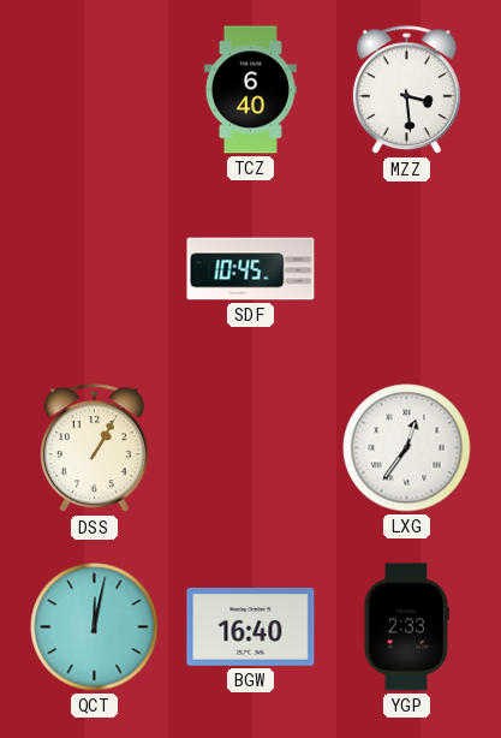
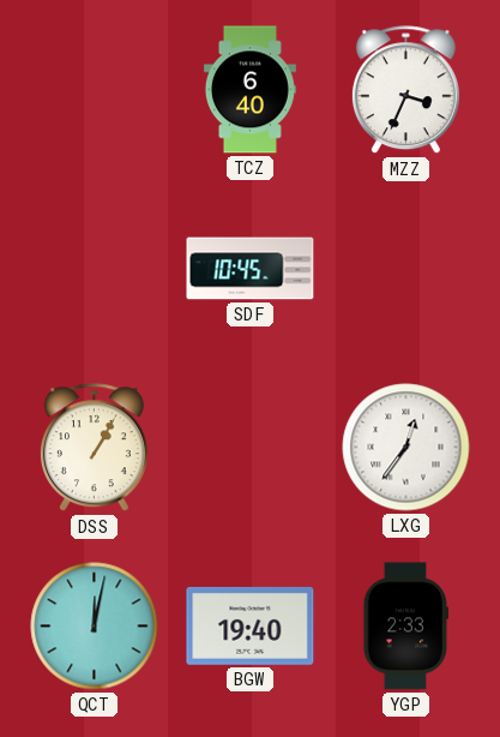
MZZ: 3:29 -> 3:34 (405, 90)
BGW: 16:40 -> 19:40 (251, 625)
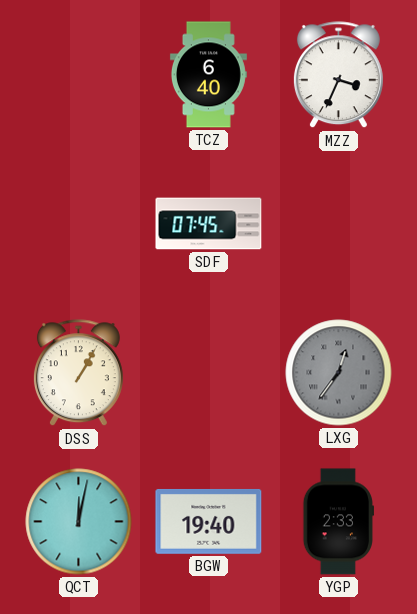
SDF: 10:45 -> 07:45 (209, 224)
LXG dial: white -> grey (339, 373)
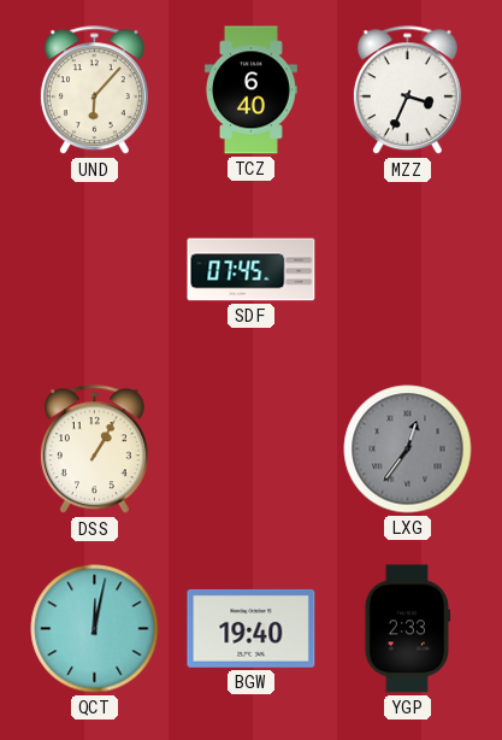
UND: none -> 6:07 (94, 90)
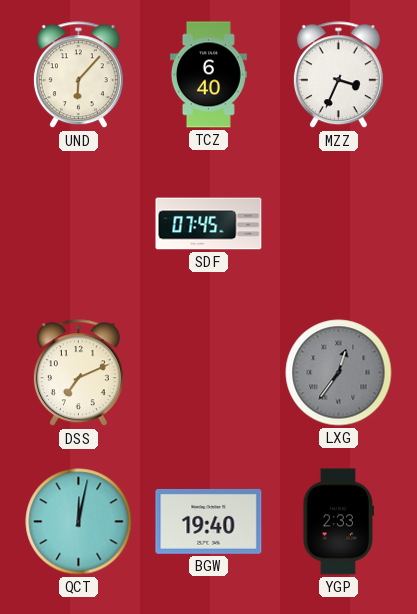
DSS: 1:05 -> 7:11 (78, 373)
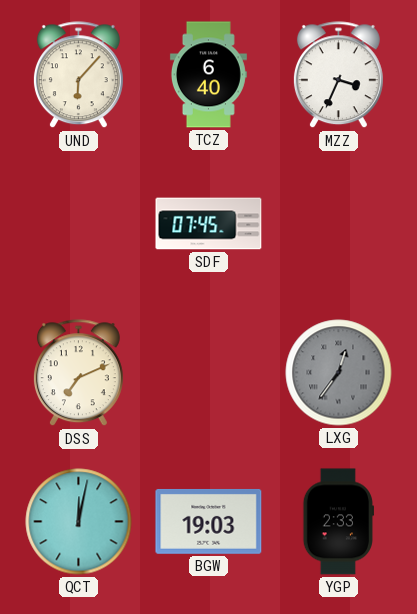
BGW: 19:40 -> 19:03 (209, 521)
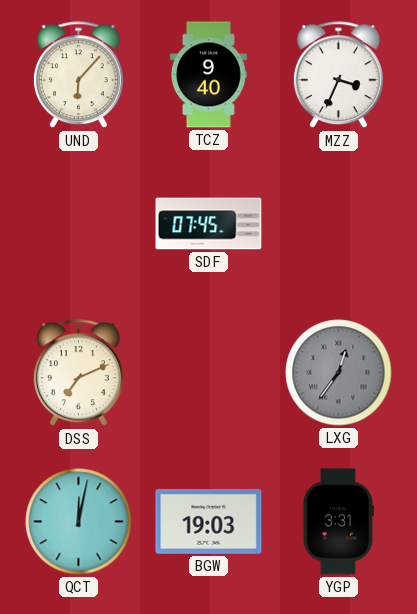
TCZ: 6:40 -> 9:40 (208, 75)
YGP: 2:33 -> 3:31 (338, 522)
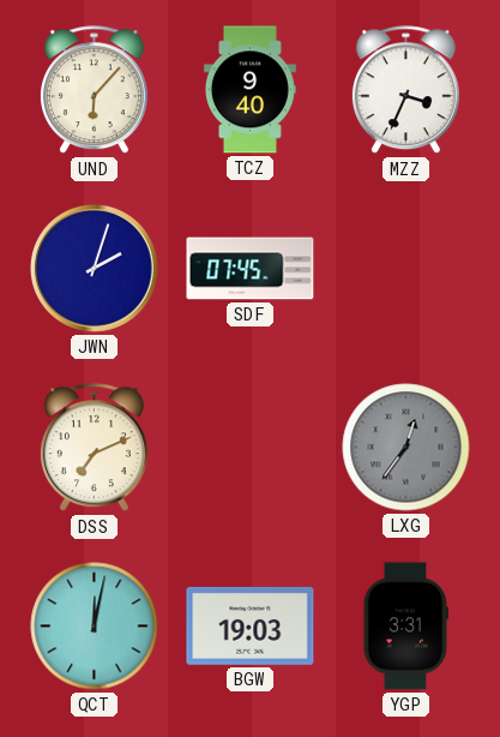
JWN: none -> 2:03 (94, 268)
